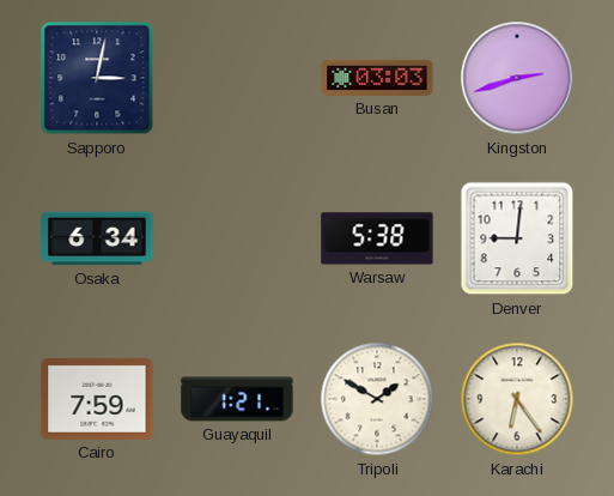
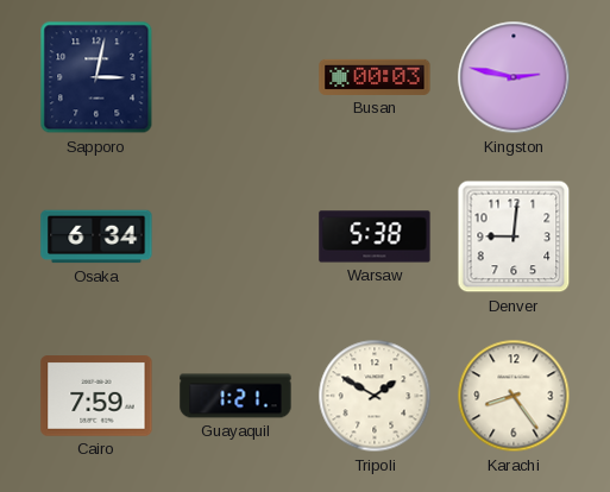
Busan: 03:03 -> 00:03 (375, 77)
Kingston: 2:42 -> 2:47 (514, 77)
Karachi: 6:24 -> 8:24 (514, 396)
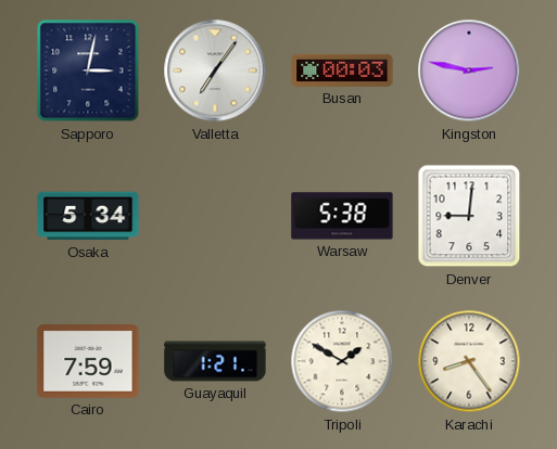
Valletta: none -> 7:06 (215, 70)
Osaka: 6:34 -> 5:34 (88, 216)
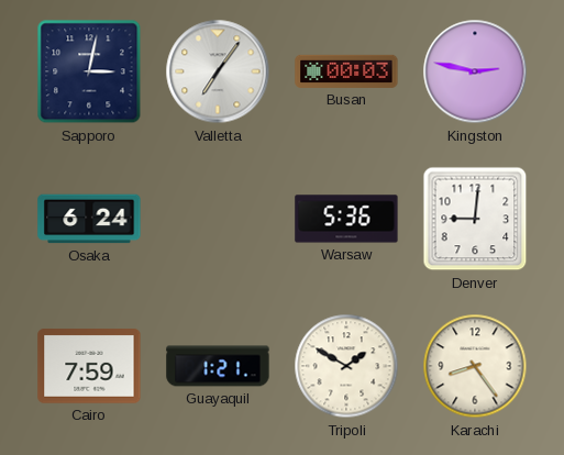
Osaka: 5:34 -> 6:24 (89, 219)
Warsaw: 5:38 -> 5:36 (346, 219)
